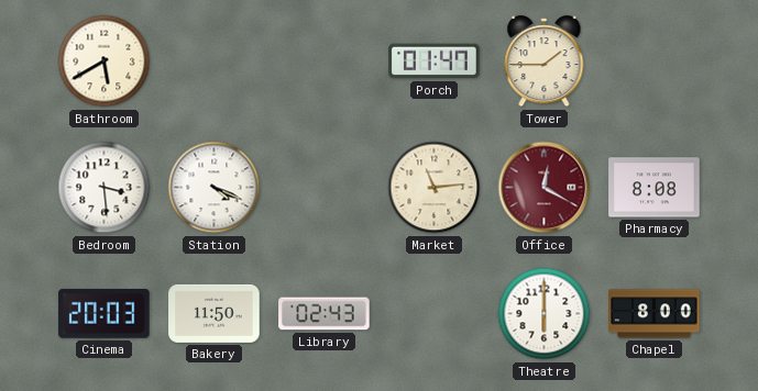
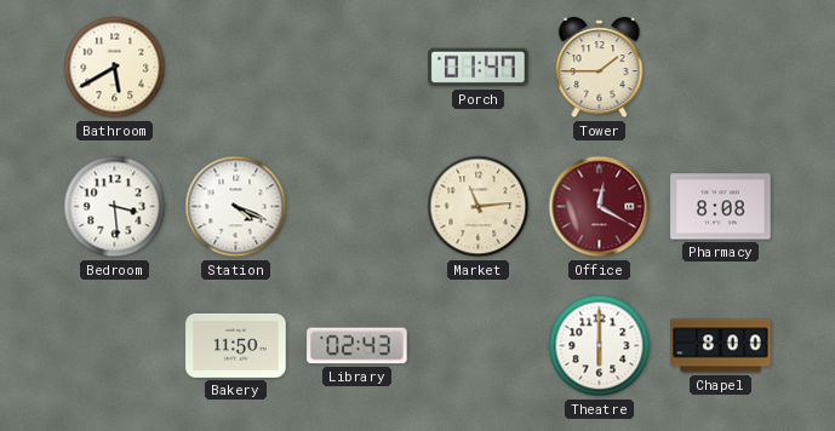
Cinema: 20:03 -> none (105, 314)
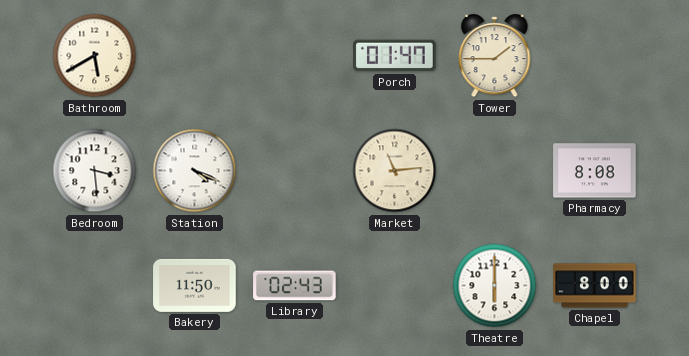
Office: 12:20 -> none (600, 207)
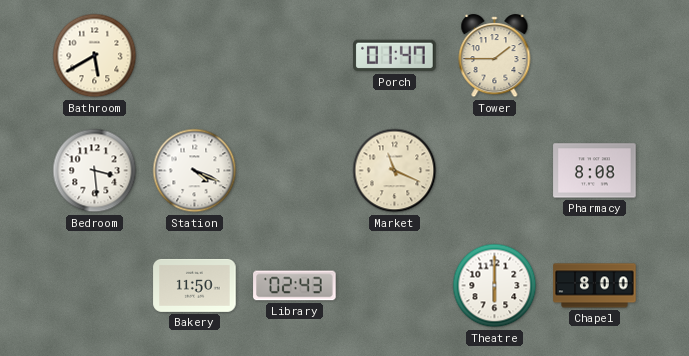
Market: 11:14 -> 11:19 (395, 171)
